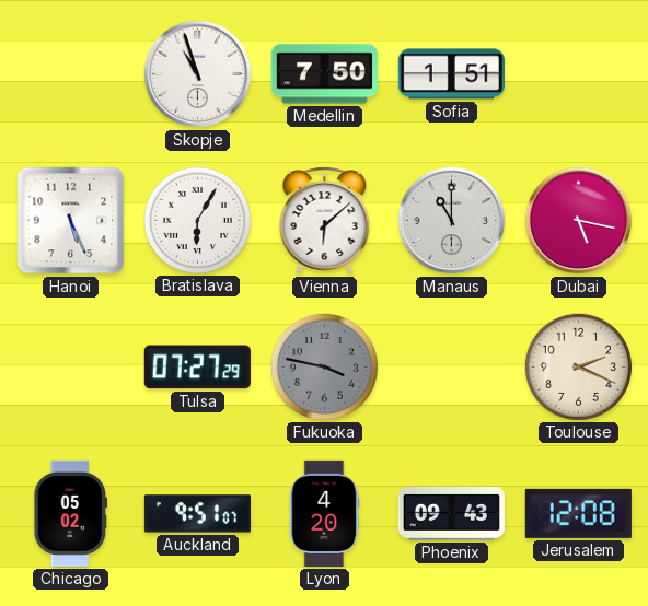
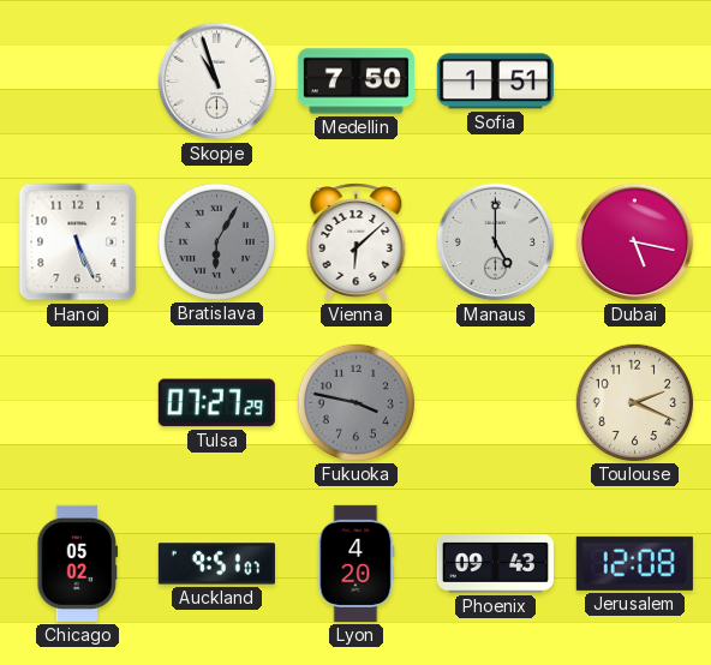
Bratislava dial: white -> grey (216, 241)
Manaus: 11:00 -> 5:00 (496, 242)
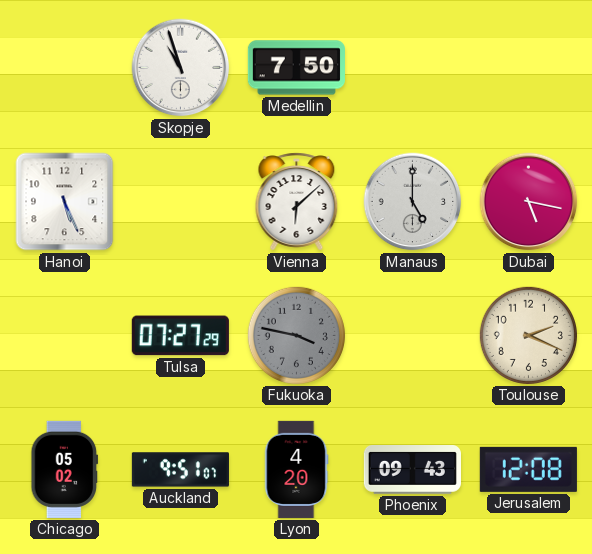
Sofia: 1:51 -> none (495, 82)
Bratislava: 6:05 -> none (216, 241)
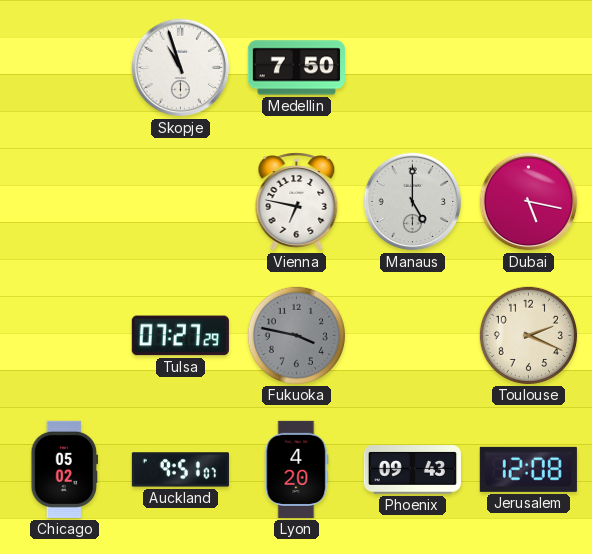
Hanoi: 5:26 -> none (65, 202)
Vienna: 6:08 -> 6:47 (297, 202)
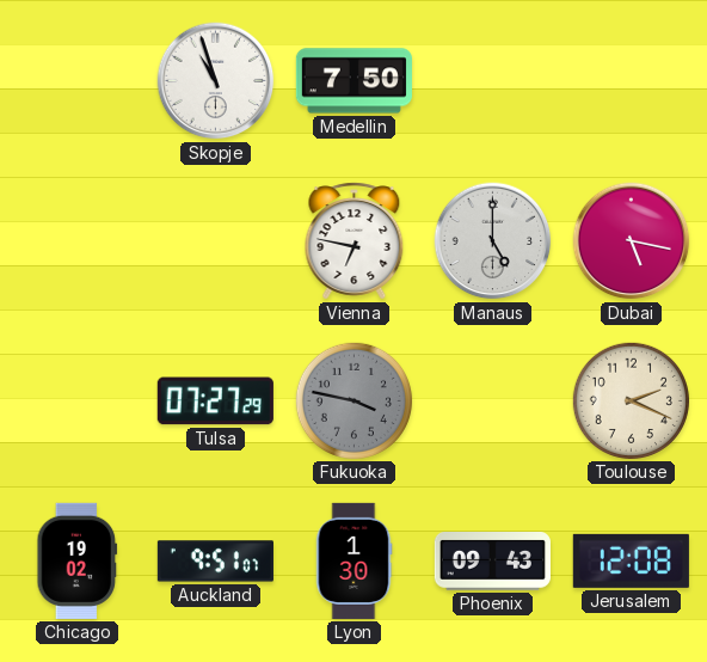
Chicago: 05:02 -> 19:02 (78, 560)
Lyon: 4:20 -> 1:30 (353, 560)
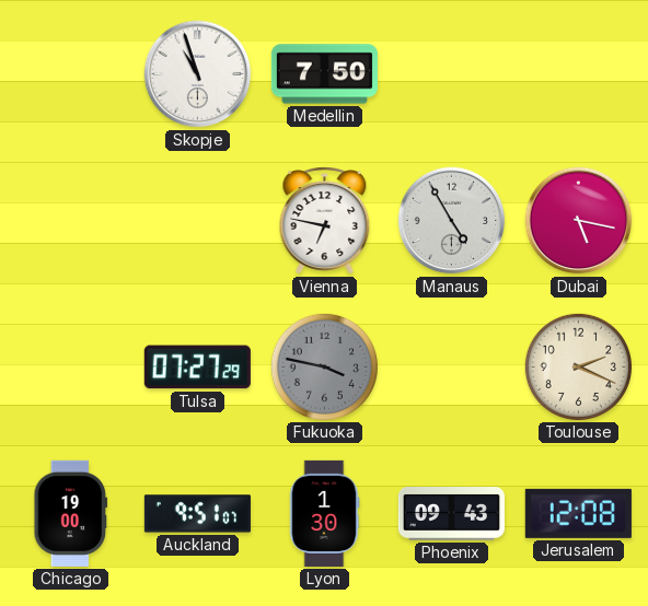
Manaus: 5:00 -> 4:55 (452, 221)
Chicago: 19:02 -> 19:00 (71, 513)
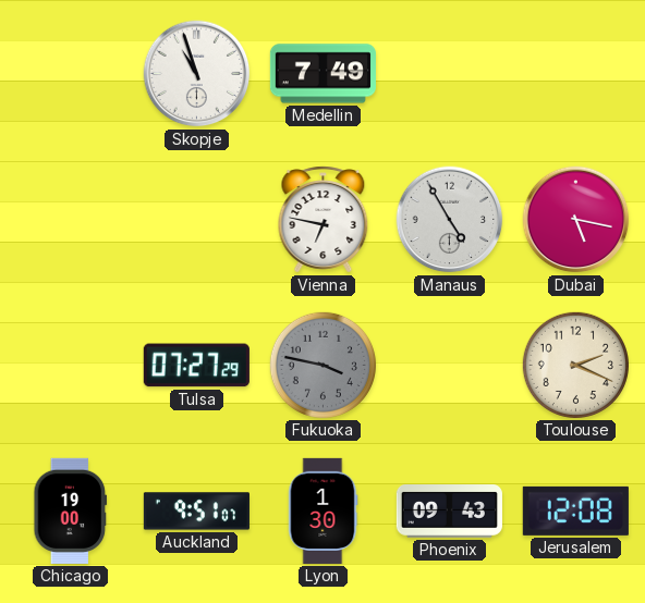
Medellin: 7:50 -> 7:49 (322, 74)
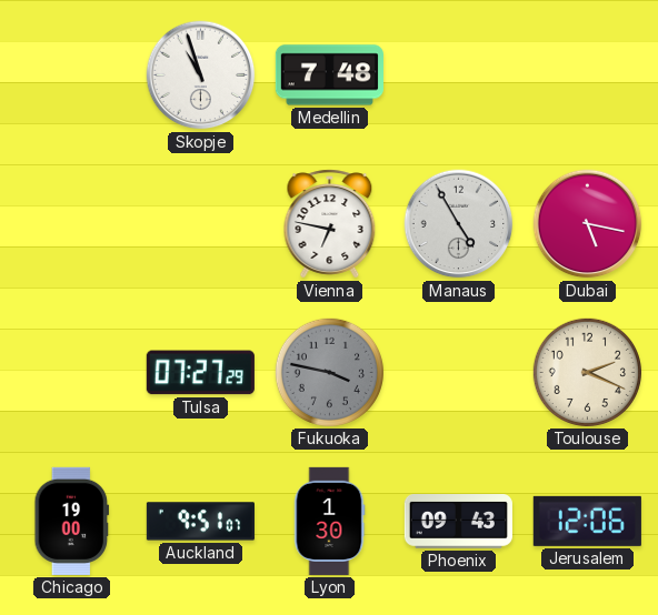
Medellin: 7:49 -> 7:48 (329, 75)
Jerusalem: 12:08 -> 12:06 (587, 521)
